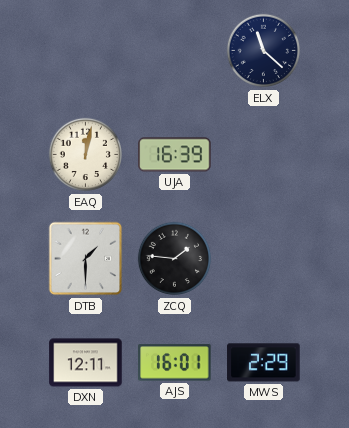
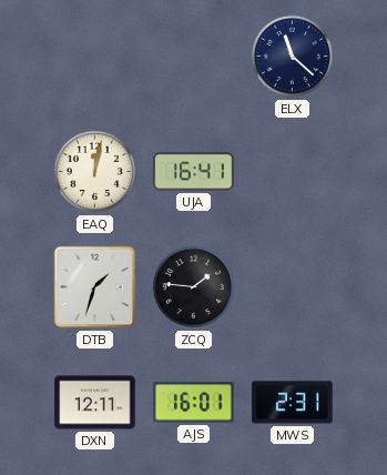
UJA: 16:39 -> 16:41 (194, 172)
DTB: 1:30 -> 1:33 (95, 287)
MWS: 2:29 -> 2:31 (293, 403)
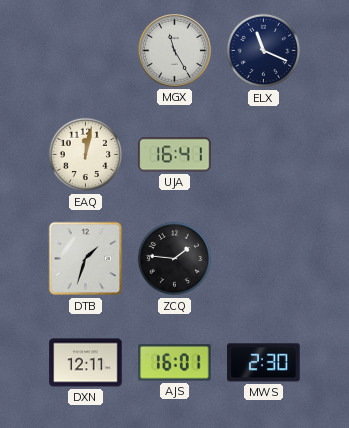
MGX: none -> 11:25 (175, 51)
ELX: 11:22 -> 11:19 (264, 51)
MWS: 2:31 -> 2:30 (264, 363)
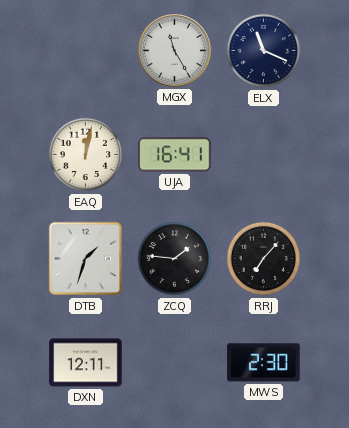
RRJ: none -> 7:07 (264, 259)
AJS: 16:01 -> none (175, 363)
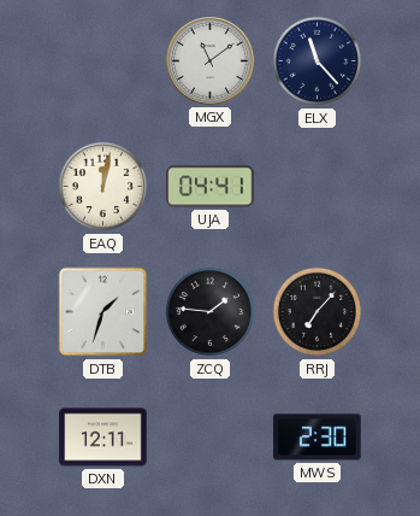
MGX: 11:25 -> 11:09 (211, 61)
ELX: 11:19 -> 11:23 (318, 61)
UJA: 16:41 -> 04:41 (211, 187)
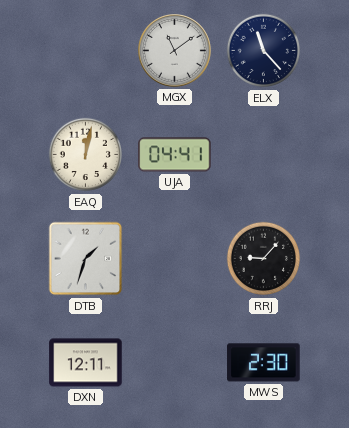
ZCQ: 1:46 -> none (211, 312)
RRJ: 7:07 -> 9:07 (264, 259)
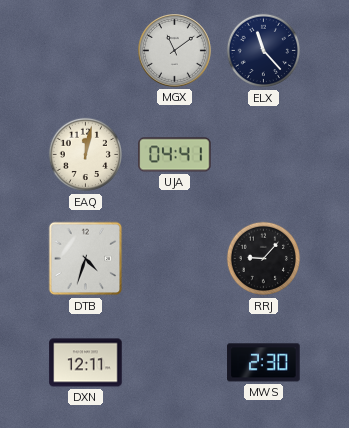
DTB: 1:33 -> 4:33 (86, 259)
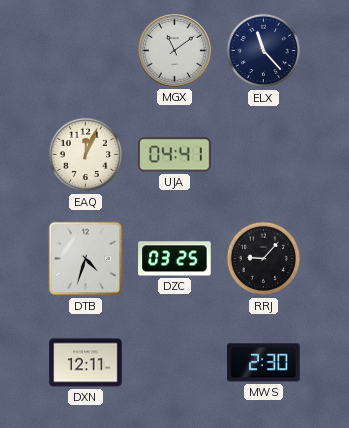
EAQ: 12:02 -> 12:04 (86, 155)
DZC: none -> 03:25 (175, 259)
